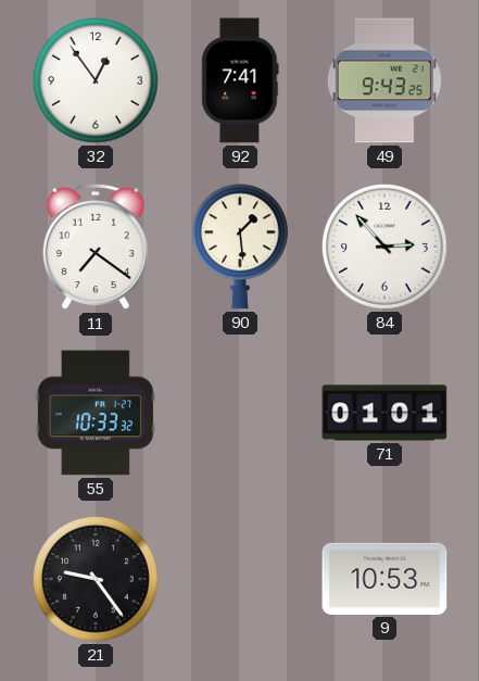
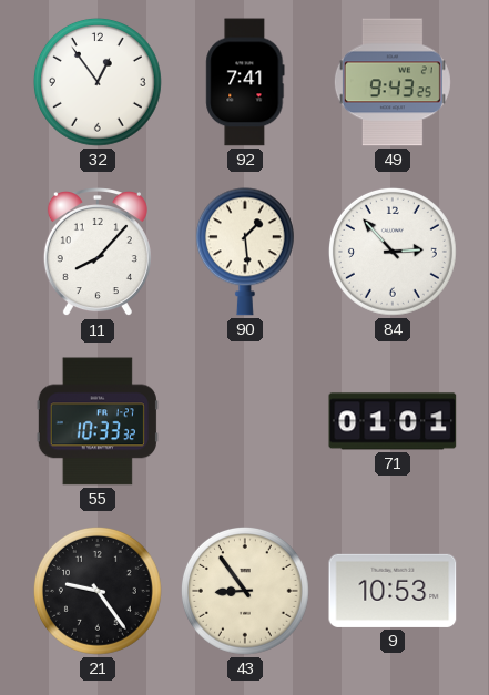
11: 7:21 -> 8:07 (98, 252)
43: none -> 8:54 (245, 591)
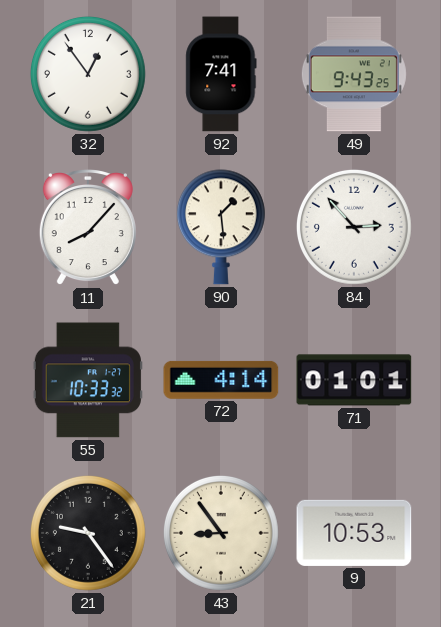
72: none -> 4:14 (221, 380)
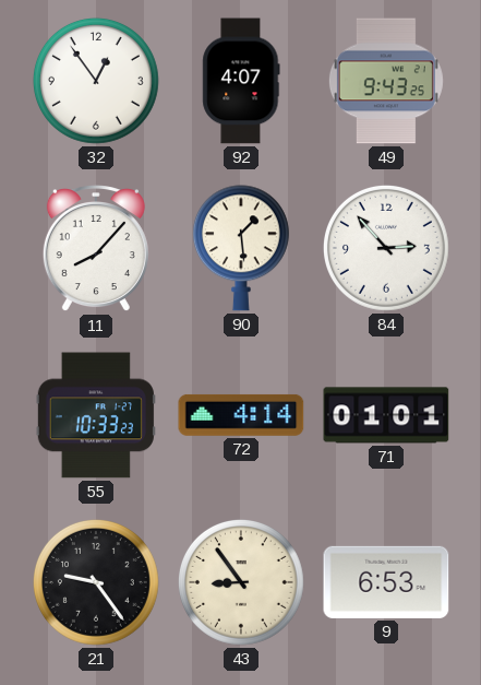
92: 7:41 -> 4:07 (241, 81)
55: 10:33:32 -> 10:33:23 (96, 415)
9: 10:53 -> 6:53 (386, 582)
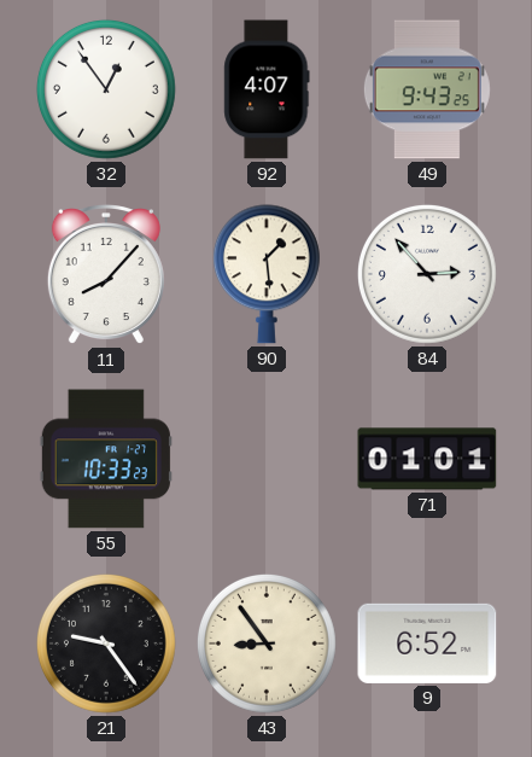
72: 4:14 -> none (241, 415)
9: 6:53 -> 6:52 (427, 644)
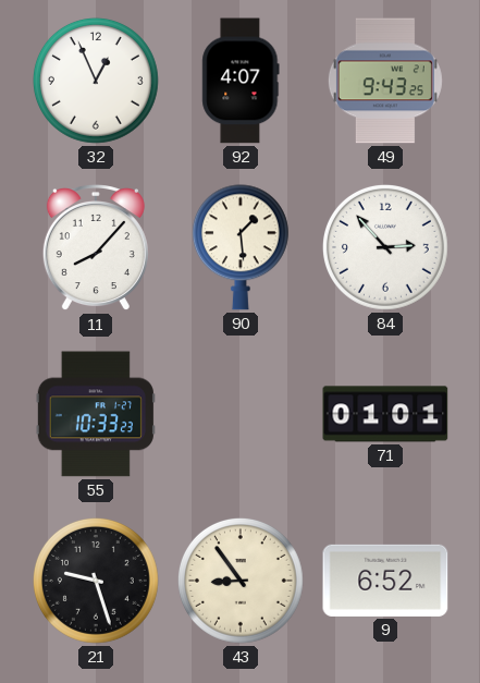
32: 12:54 -> 12:56 (96, 81)
21: 9:24 -> 9:27 (96, 581)
